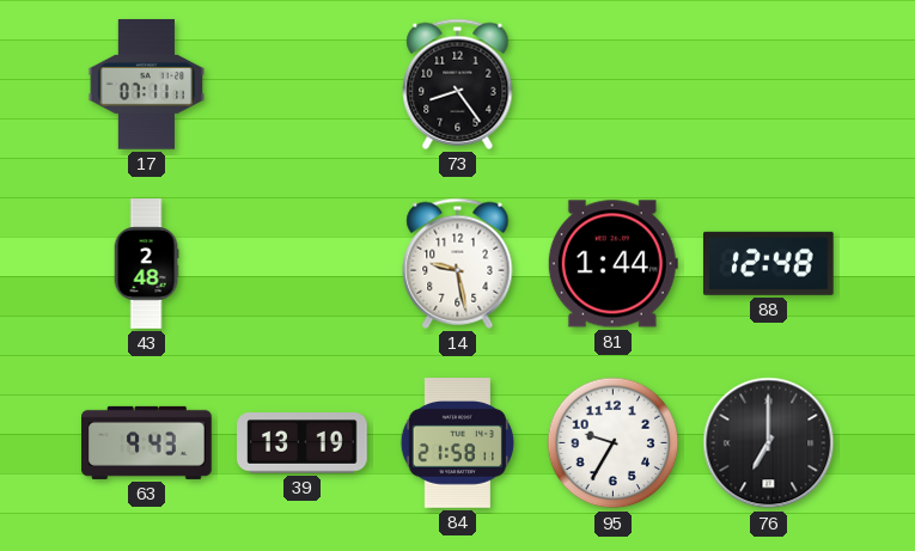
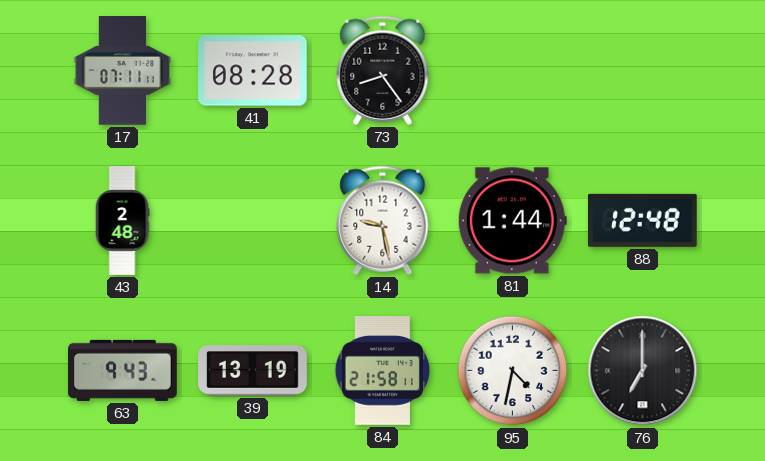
41: none -> 08:28 (253, 71)
95: 9:35 -> 4:32 (513, 371)
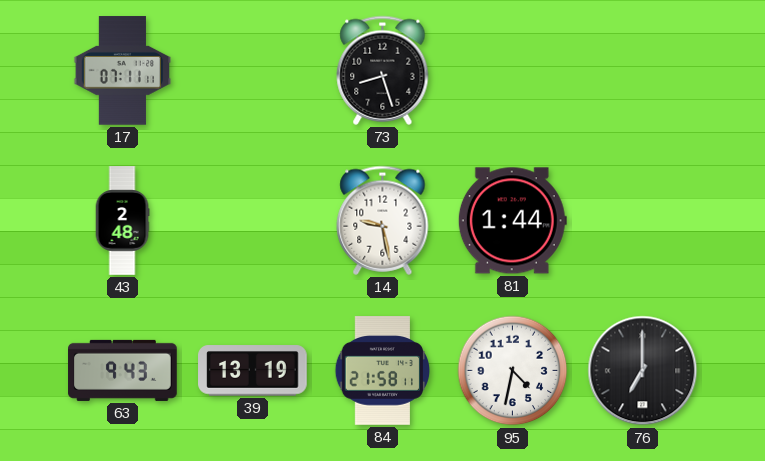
41: 08:28 -> none (253, 71)
73: 8:24 -> 8:27 (383, 70)
88: 12:48 -> none (643, 220)
